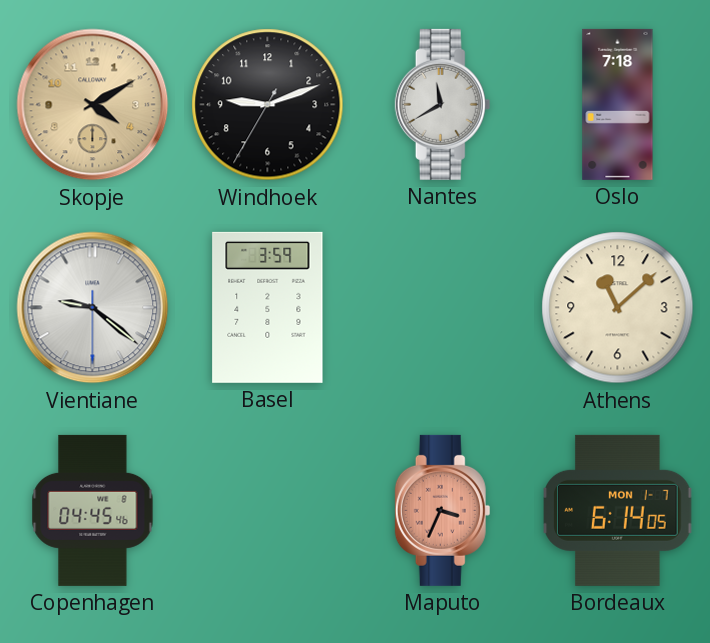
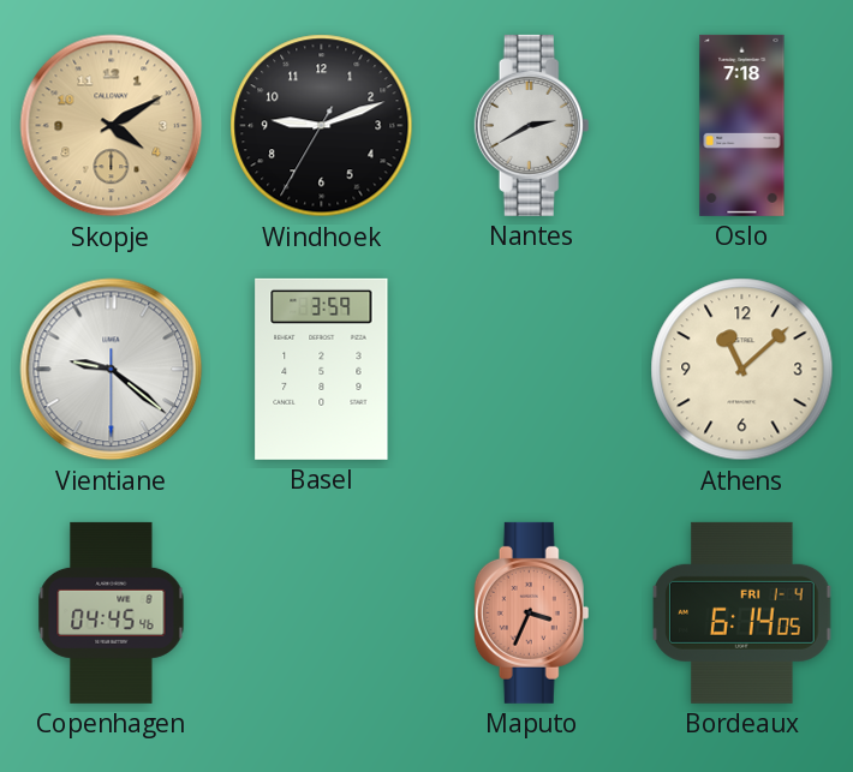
Nantes: 11:40 -> 2:40 (532, 125)
Bordeaux date: MON 1-7 -> FRI 1-4 (742, 612)
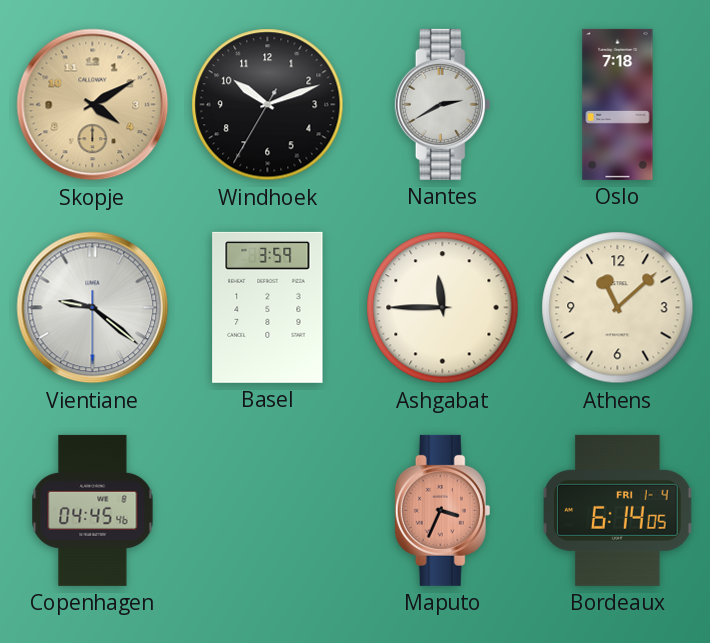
Windhoek: 9:11 -> 10:11 (268, 105)
Ashgabat: none -> 11:45 (443, 308)
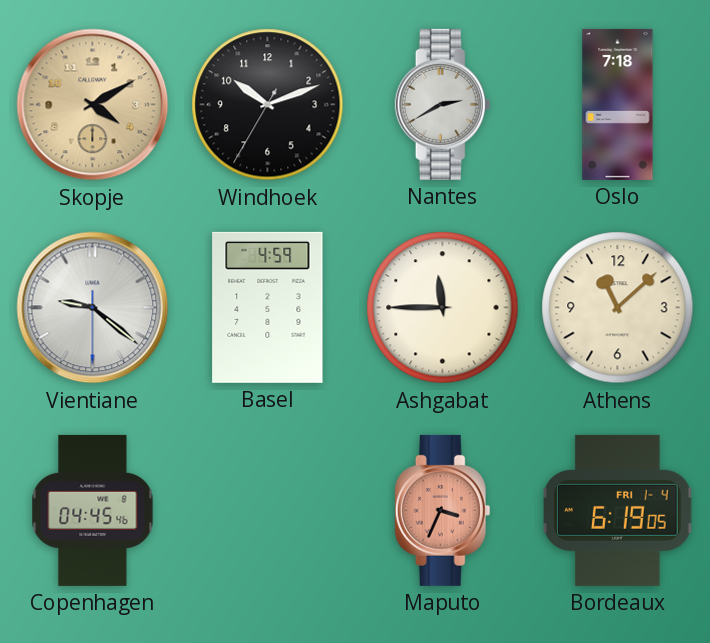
Basel: 3:59 -> 4:59 (268, 307)
Bordeaux: 6:14 -> 6:19 (618, 510)
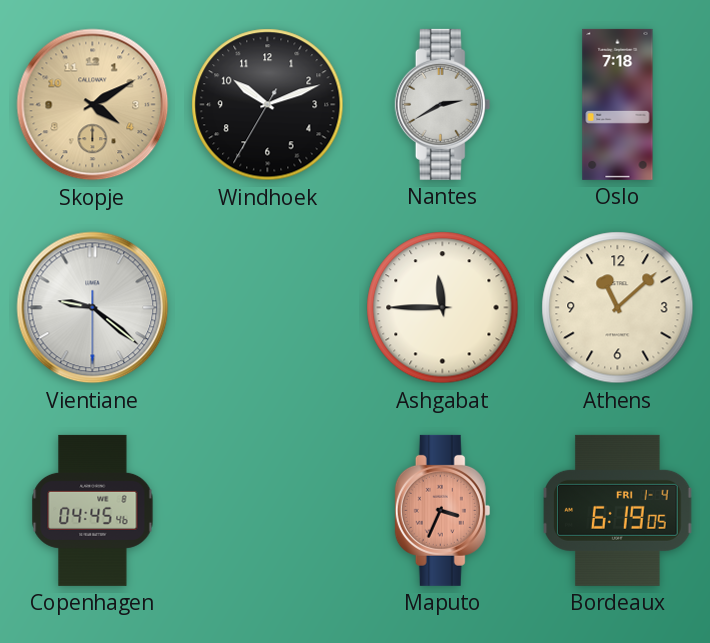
Basel: 4:59 -> none (268, 307)
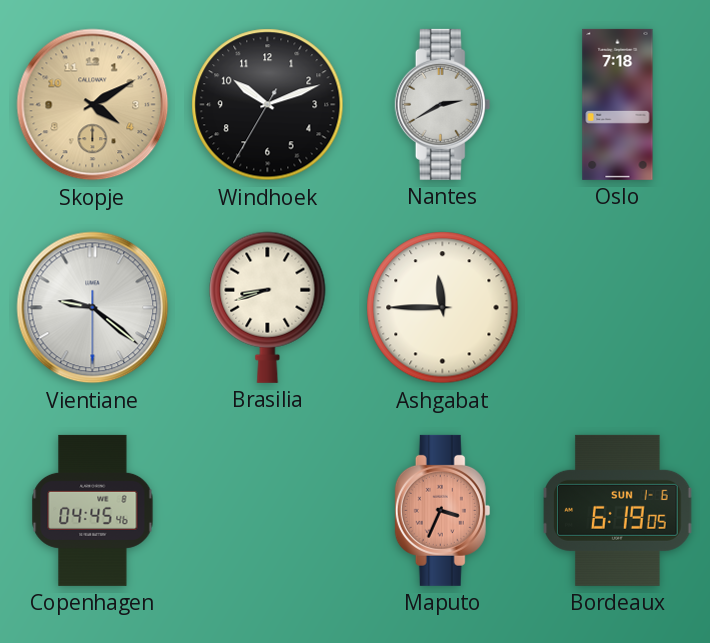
Brasilia: none -> 8:42 (268, 307)
Athens: 11:08 -> none (618, 308)
Bordeaux date: FRI 1-4 -> SUN 1-6 (618, 510)
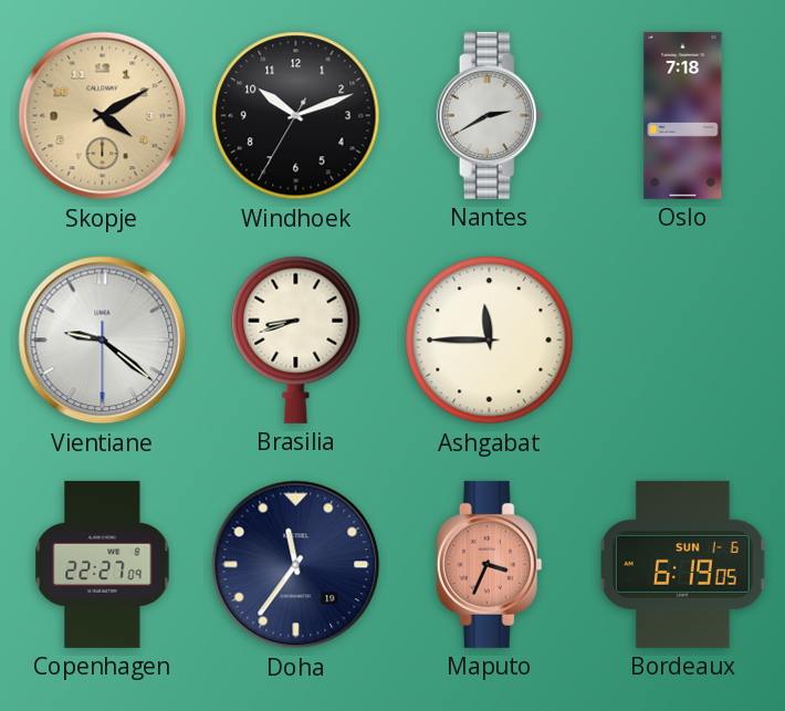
Copenhagen: 04:45 -> 22:27 (103, 564)
Doha: none -> 11:36 (296, 565)
